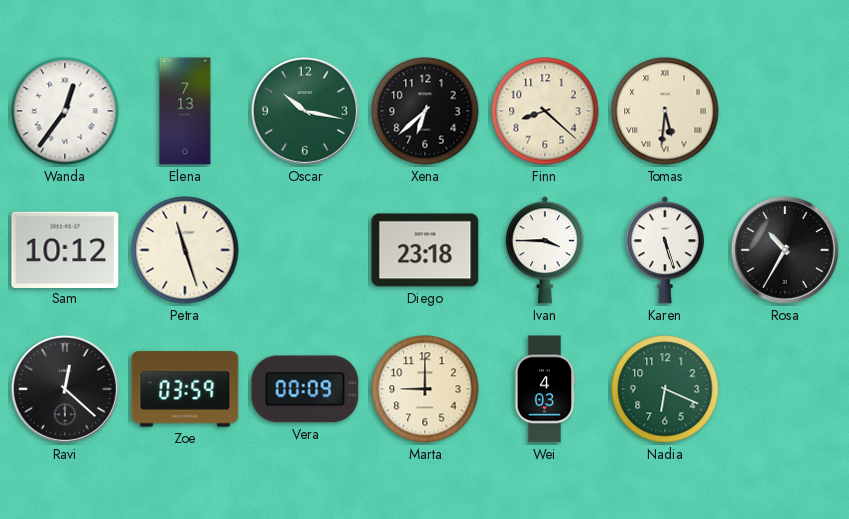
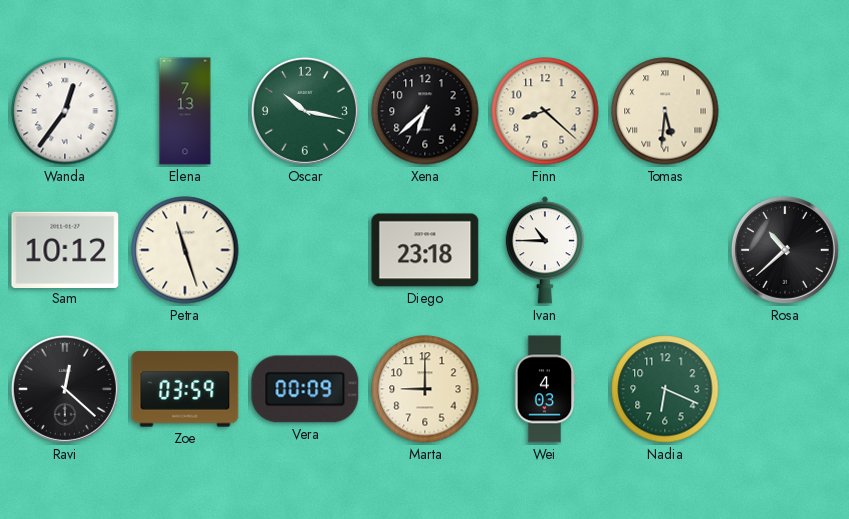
Ivan: 3:45 -> 10:45 (545, 250)
Karen: 5:27 -> none (665, 250)
Rosa: 10:35 -> 10:38 (785, 250)
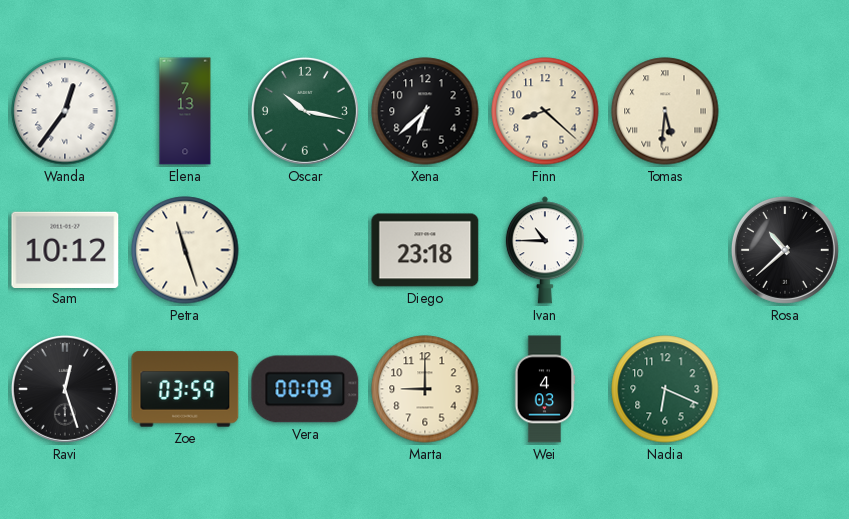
Ravi: 12:22 -> 12:27 (65, 389)
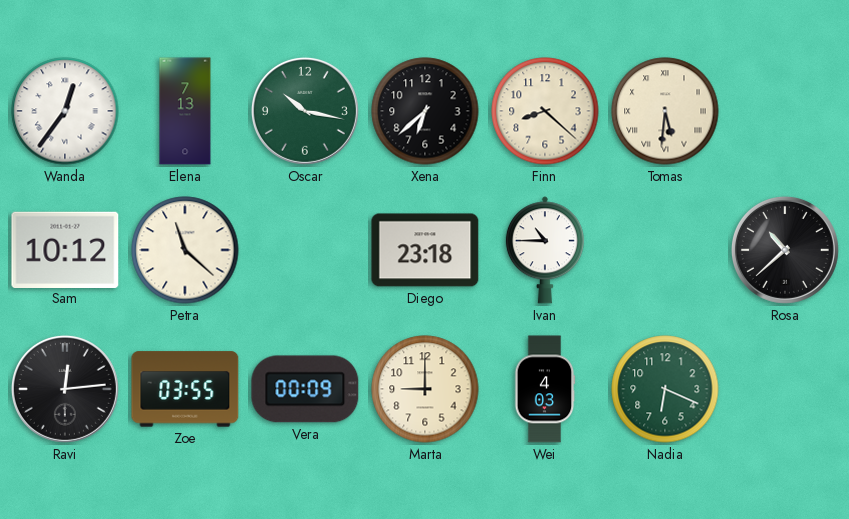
Petra: 11:27 -> 11:22 (185, 250)
Ravi: 12:27 -> 12:14 (65, 389)
Zoe: 03:59 -> 03:55 (185, 389)
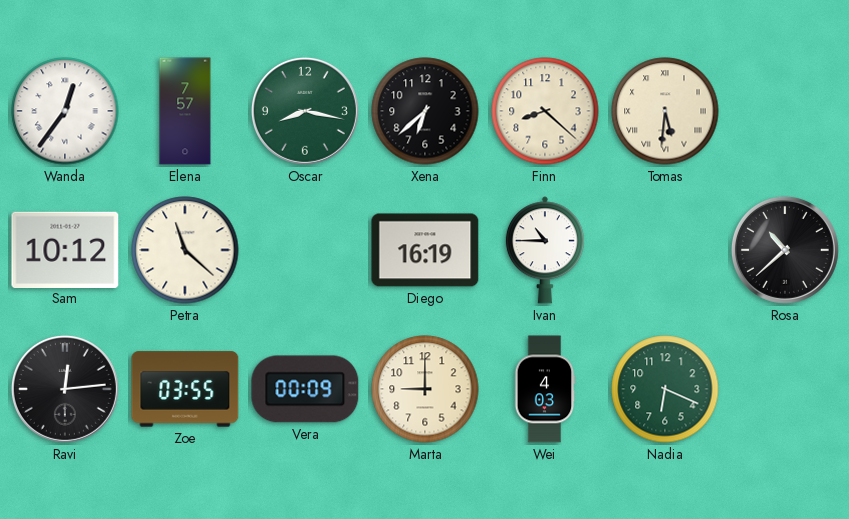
Elena: 7:13 -> 7:57 (185, 111)
Oscar: 10:17 -> 8:17 (305, 111)
Diego: 23:18 -> 16:19 (425, 250)
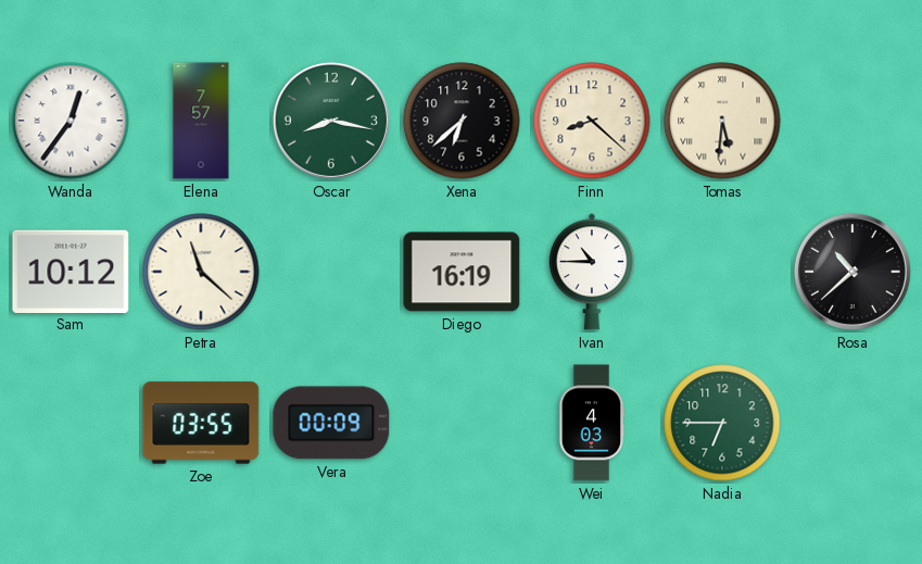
Ravi: 12:14 -> none (65, 389)
Marta: 9:00 -> none (425, 389)
Nadia: 6:19 -> 6:45 (722, 423)
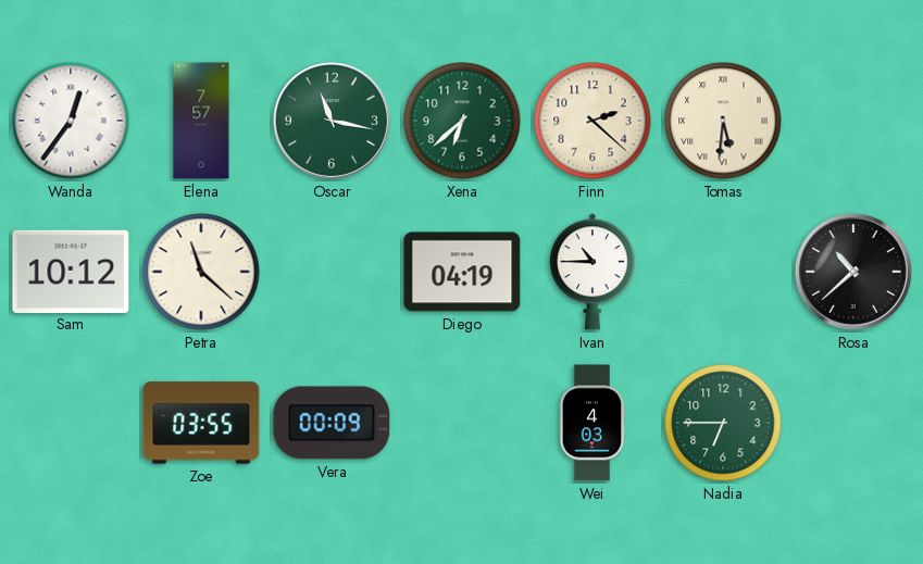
Oscar: 8:17 -> 11:17 (332, 121)
Xena dial: black -> green (462, 121)
Finn: 8:22 -> 2:22 (593, 121)
Diego: 16:19 -> 04:19 (462, 272)
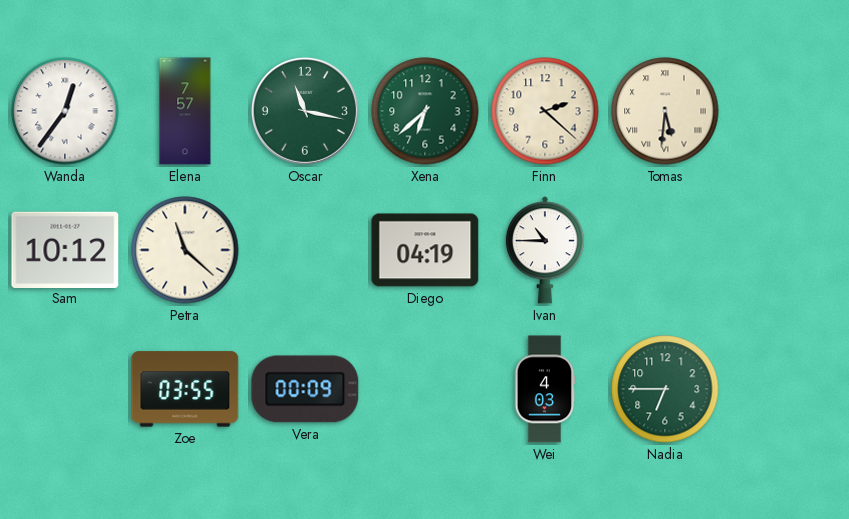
Rosa: 10:38 -> none (853, 272)
